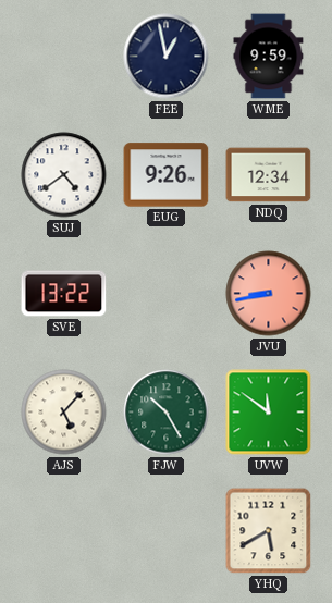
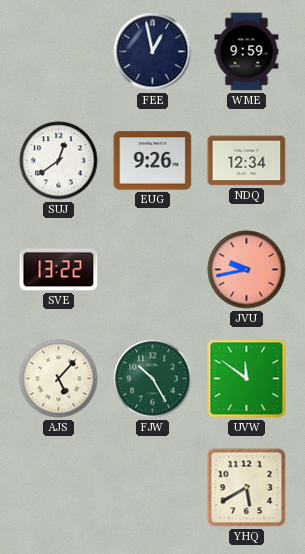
SUJ: 4:39 -> 12:39 (59, 161)
JVU: 8:43 -> 9:43 (247, 270)
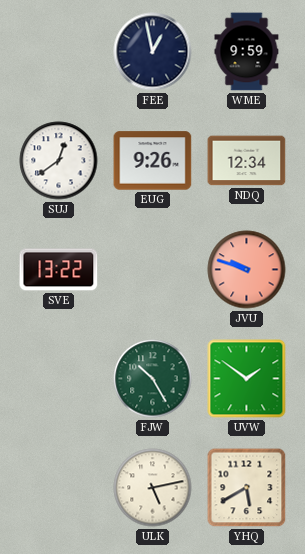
JVU: 9:43 -> 9:48 (247, 270)
AJS: 5:07 -> none (59, 379)
UVW: 11:51 -> 1:51 (247, 379)
ULK: none -> 5:13 (153, 488)
